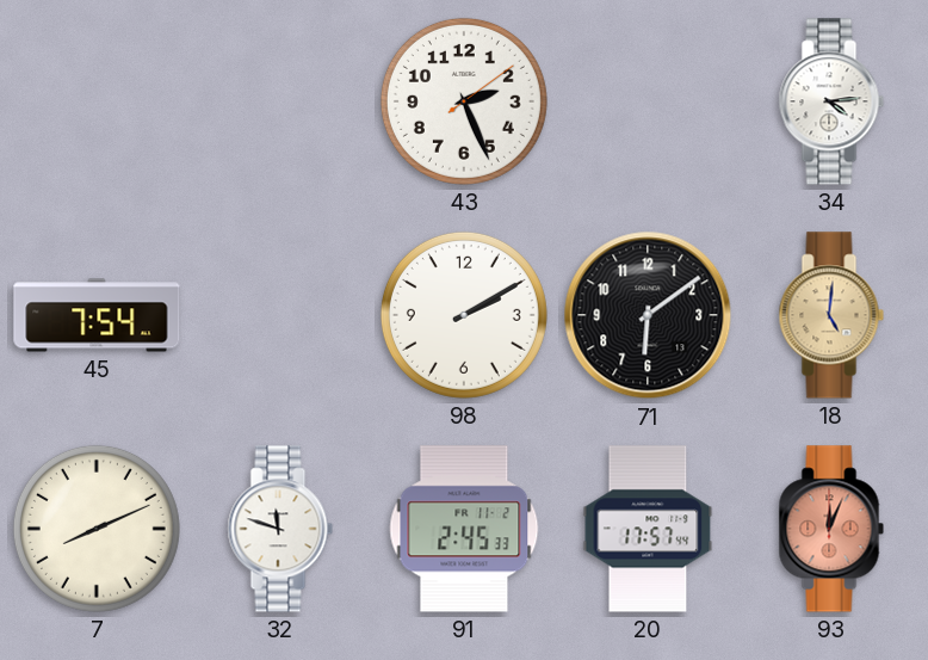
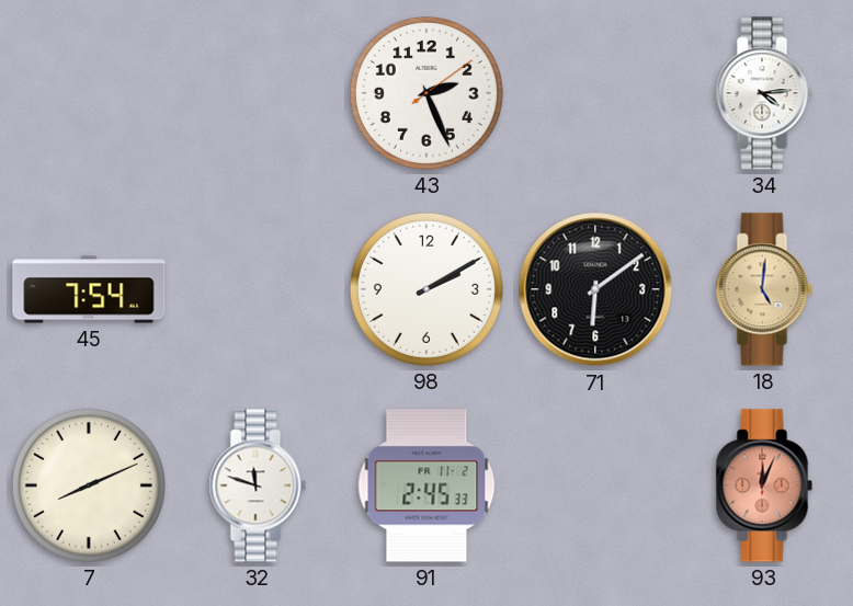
20: 17:57 -> none (648, 529)
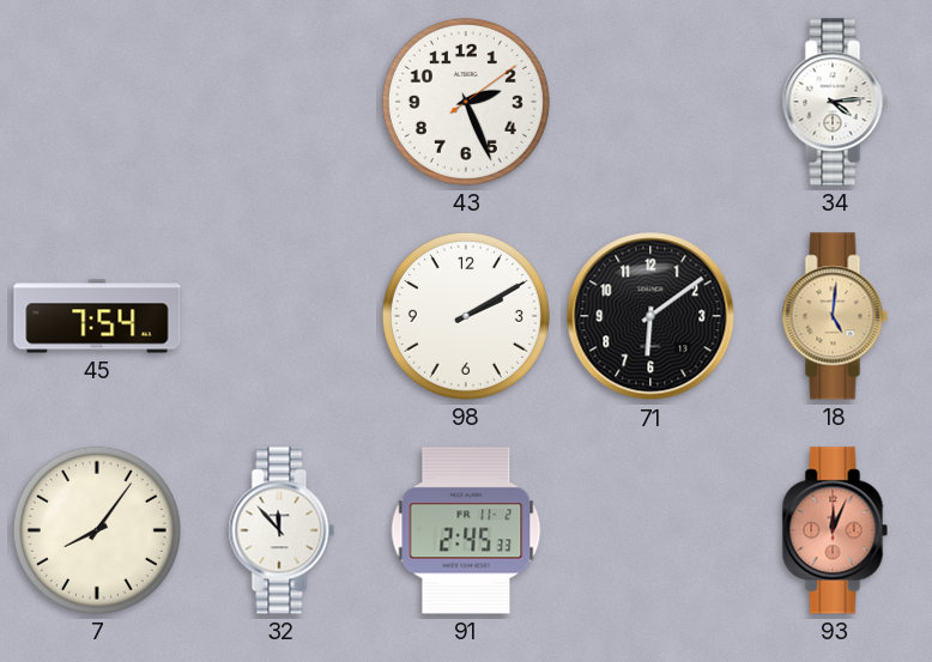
7: 8:11 -> 8:06 (97, 530)
32: 11:48 -> 11:53 (282, 530)
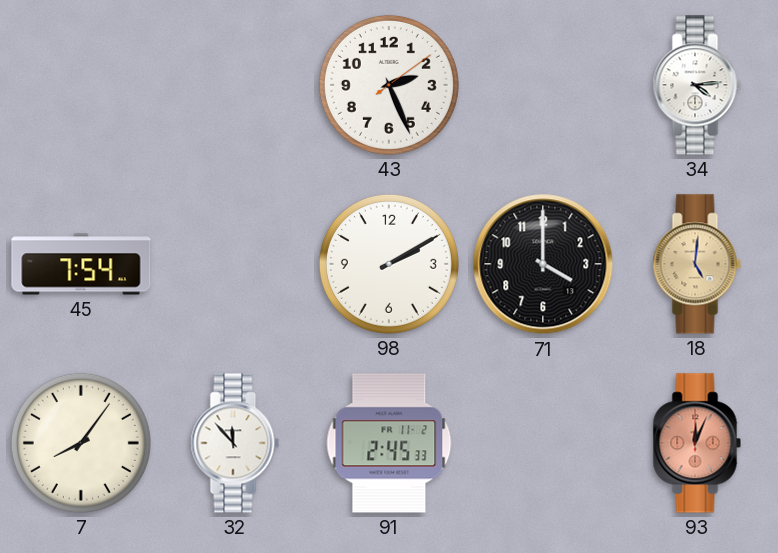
71: 6:09 -> 4:00 (543, 264)
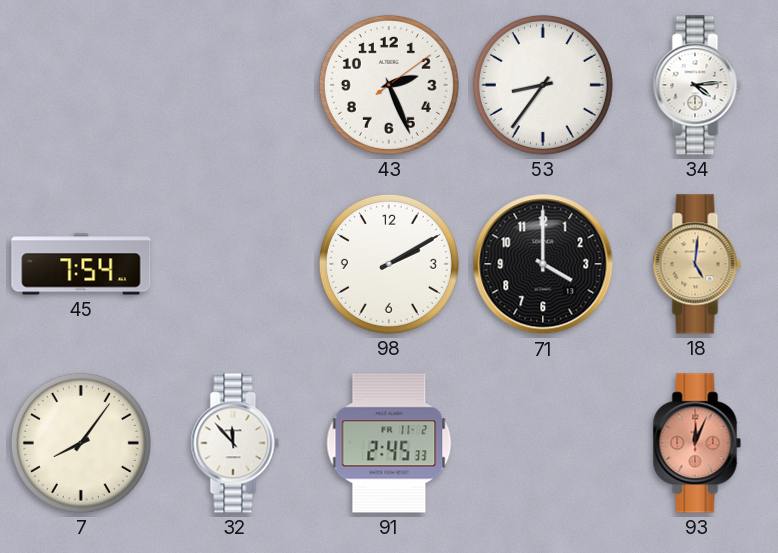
53: none -> 8:36 (543, 85)
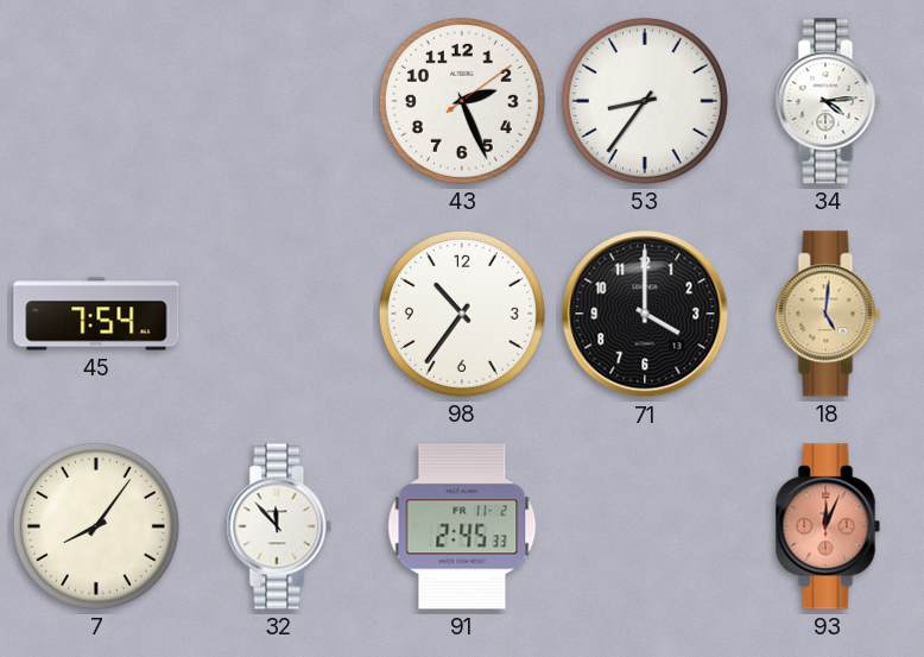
98: 2:10 -> 10:36 (462, 314)
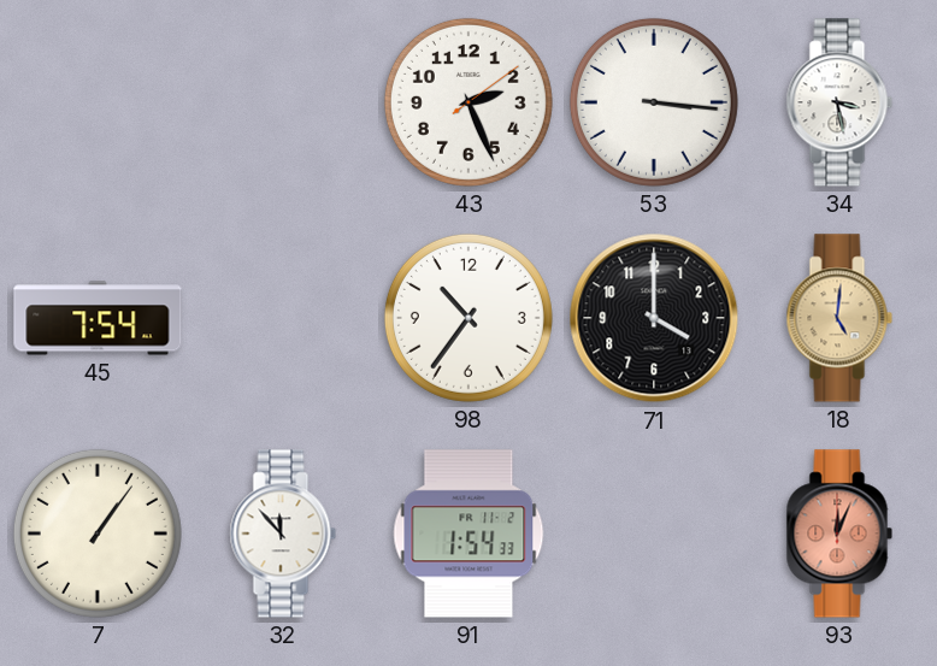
53: 8:36 -> 3:16 (654, 102)
34: 4:14 -> 3:28 (839, 102)
7: 8:06 -> 1:06 (98, 534)
91: 2:45 -> 1:54 (469, 534)
